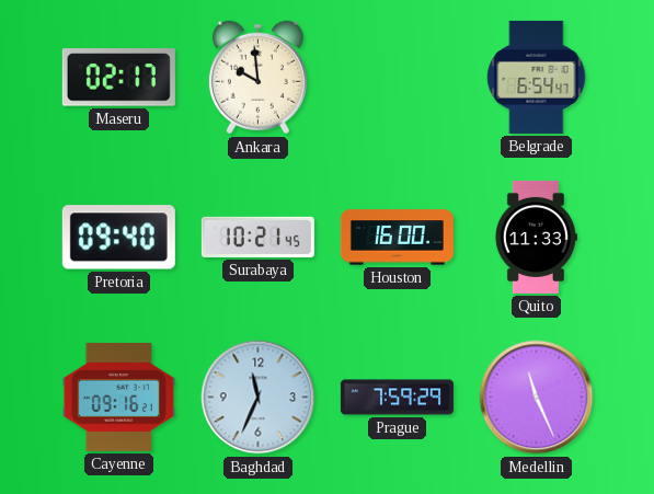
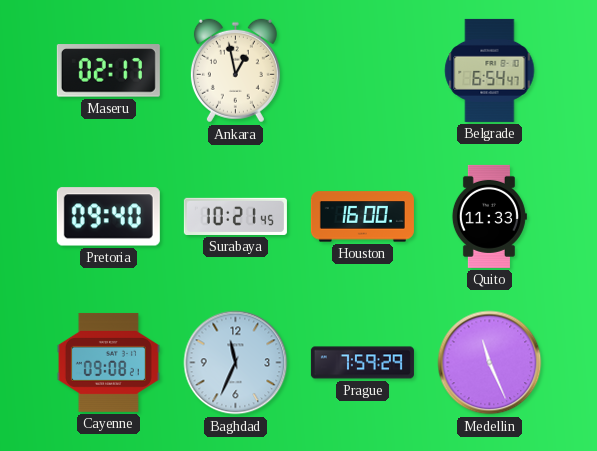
Ankara: 9:59 -> 12:58 (235, 71)
Cayenne: 09:16 -> 09:08 (108, 362)
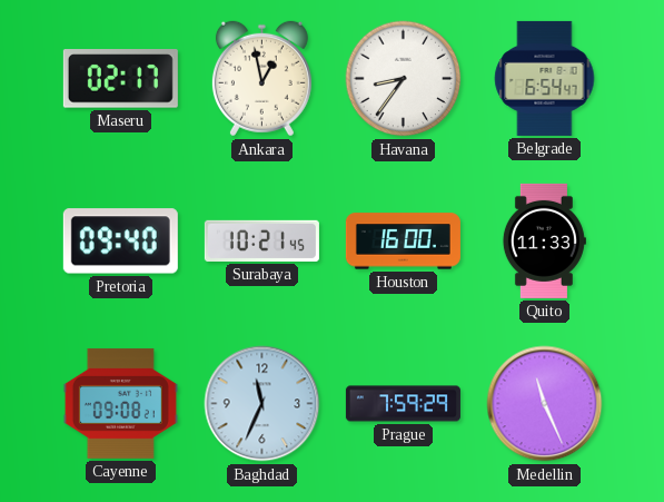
Havana: none -> 8:36 (404, 79)
